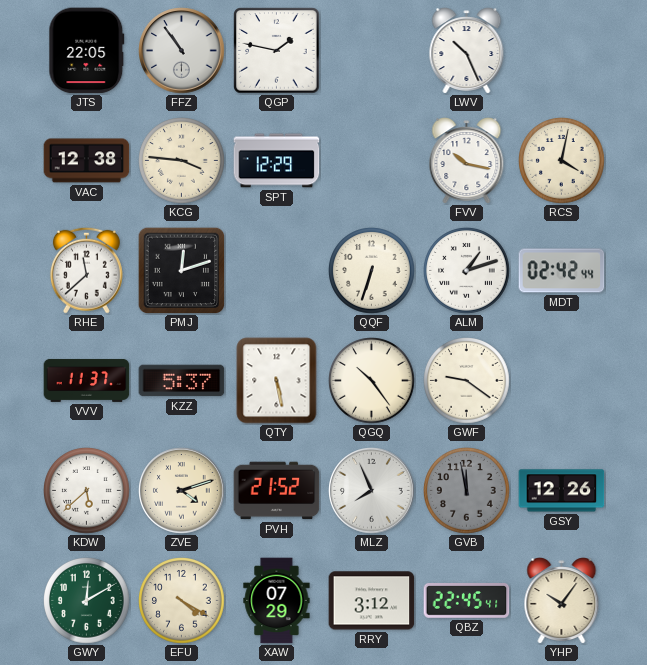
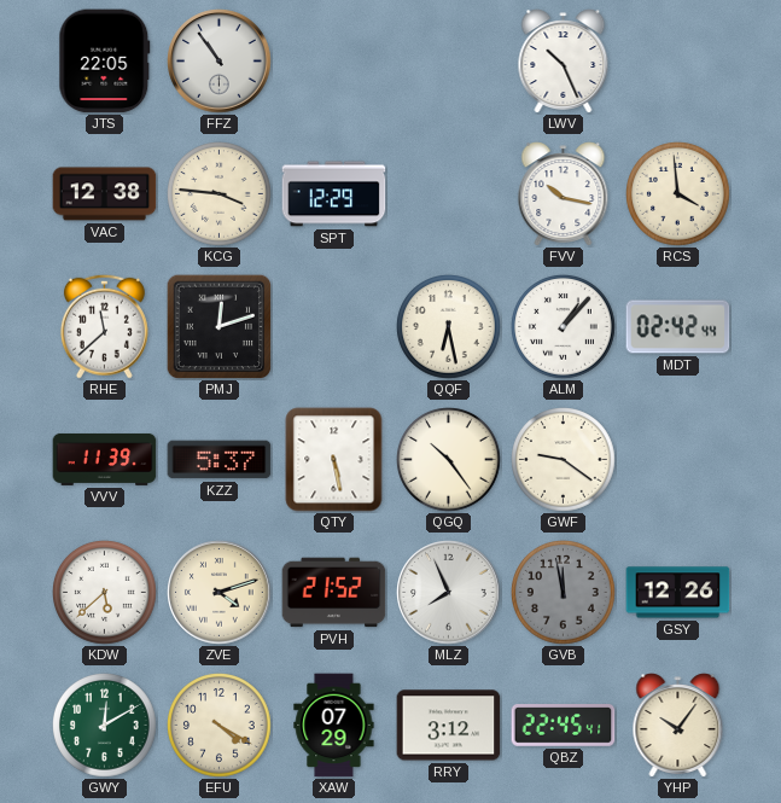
QGP: 1:47 -> none (277, 51)
RCS: 4:02 -> 3:59 (678, 194)
QQF: 6:33 -> 6:28 (449, 327)
ALM: 1:12 -> 1:07 (564, 327)
VVV: 11:37 -> 11:39 (105, 459)
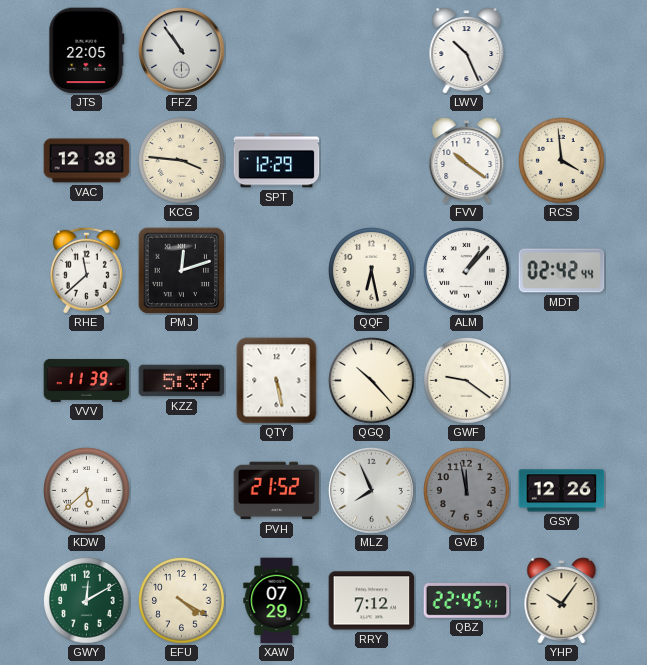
FVV: 10:17 -> 10:21 (467, 161)
QGQ: 10:24 -> 10:23 (372, 381)
ZVE: 4:12 -> none (220, 593)
RRY: 3:12 -> 7:12 (372, 601)
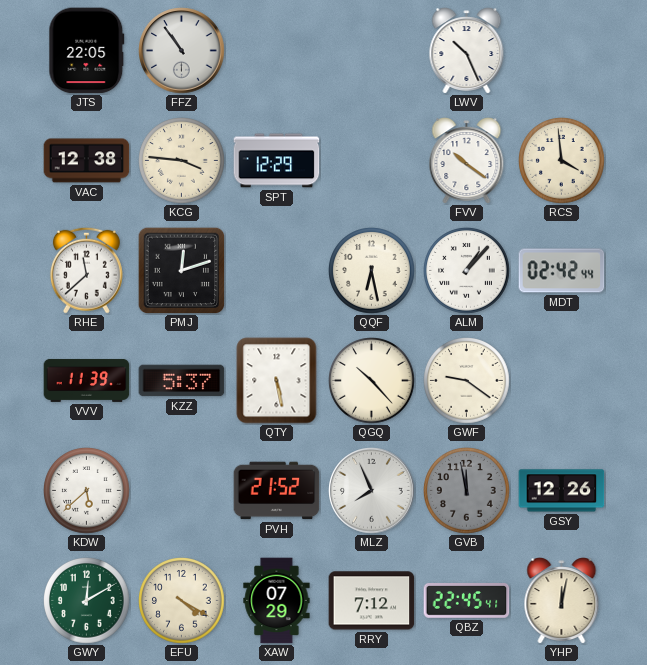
YHP: 10:06 -> 12:02 (562, 601)
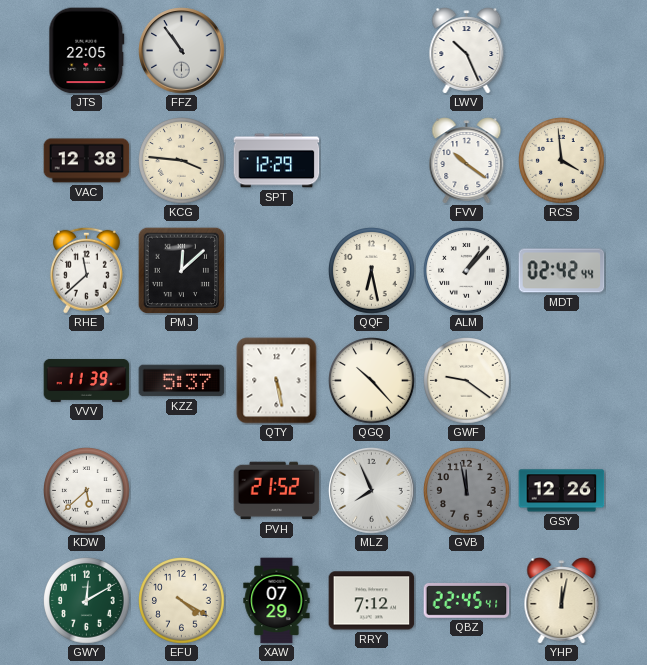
PMJ: 12:12 -> 12:08 (181, 270)
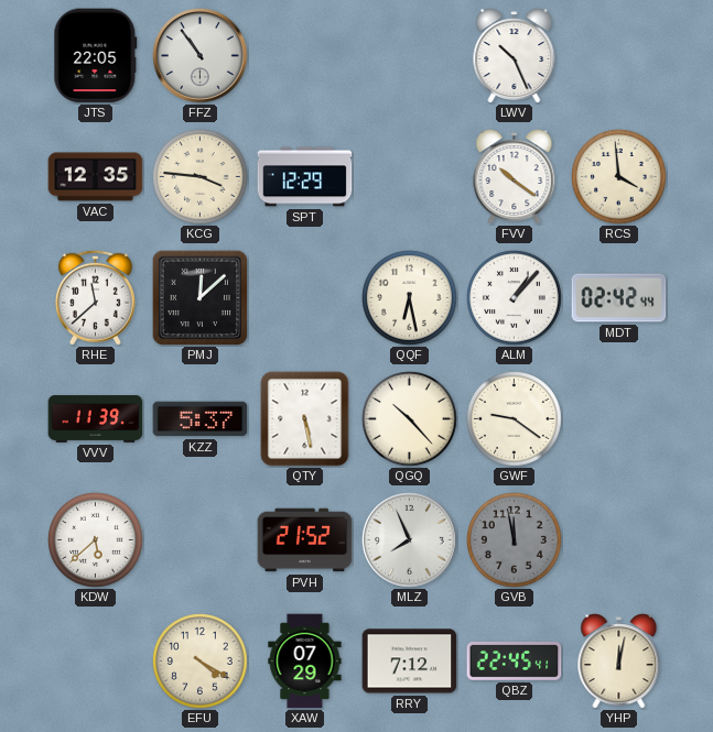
VAC: 12:38 -> 12:35 (96, 177)
GSY: 12:26 -> none (562, 491)
GWY: 12:10 -> none (87, 601)
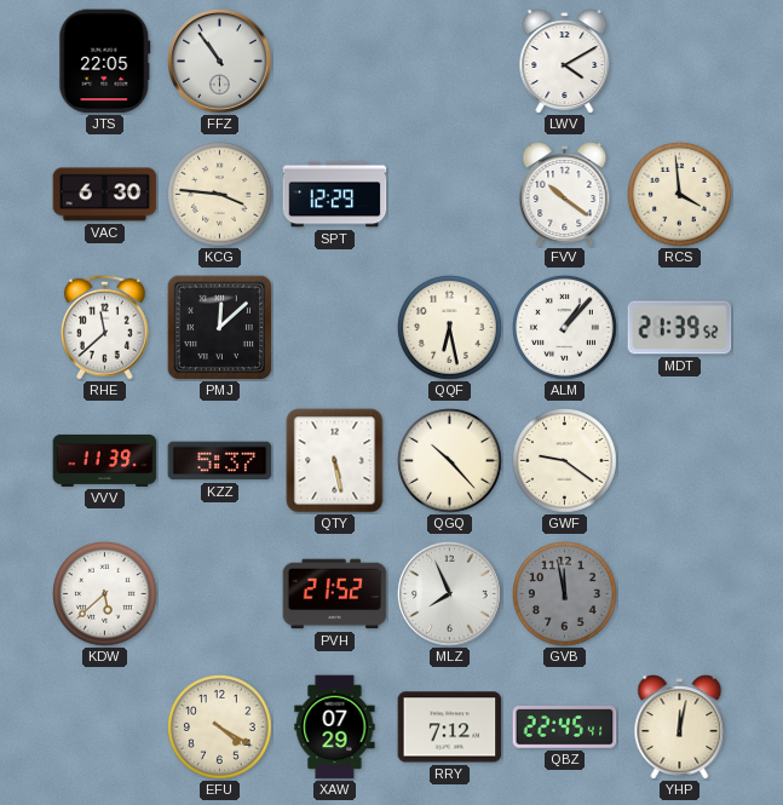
LWV: 10:26 -> 4:10 (565, 62)
VAC: 12:35 -> 6:30 (105, 195)
MDT: 02:42 -> 21:39 (680, 328)
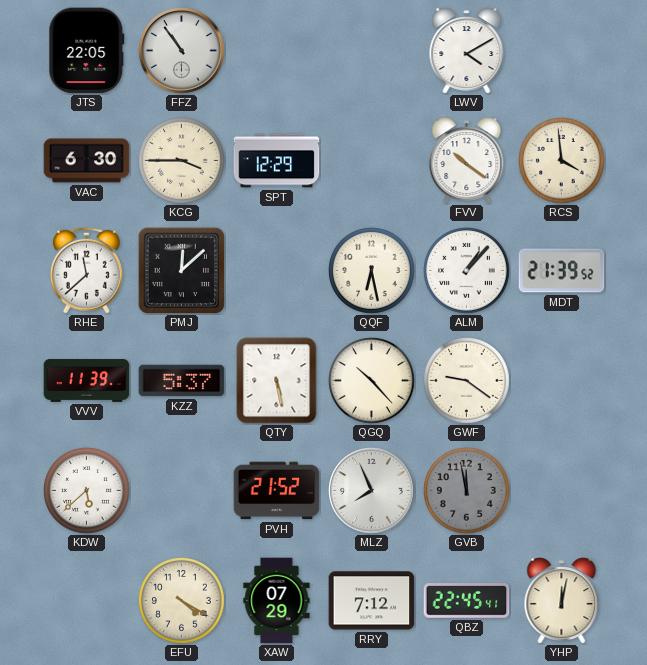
KCG: 3:46 -> 3:45 (182, 161)
